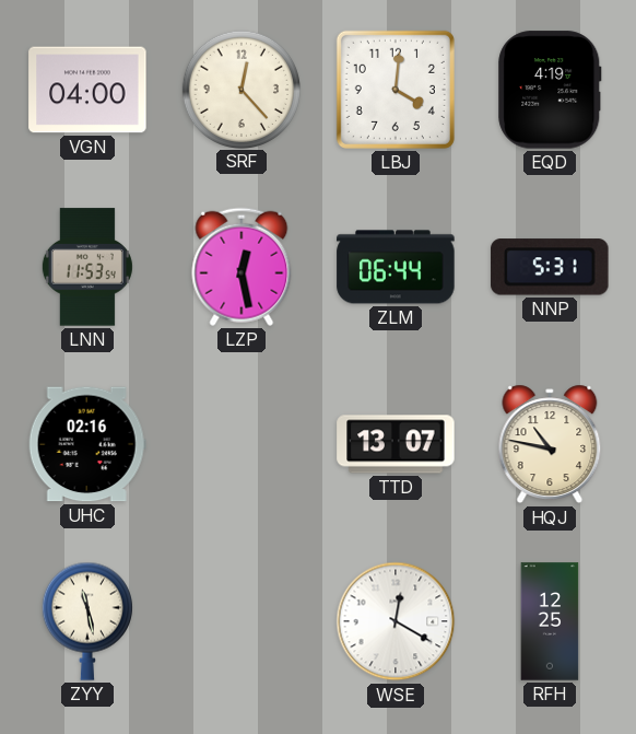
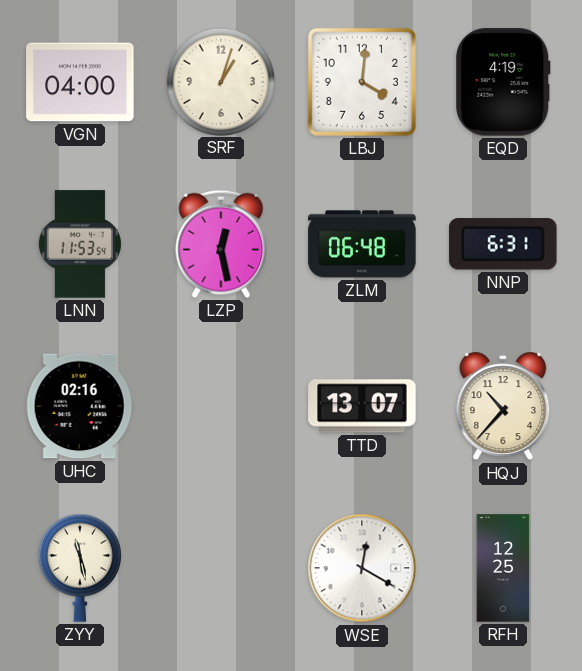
SRF: 12:23 -> 1:03 (220, 81)
ZLM: 06:44 -> 06:48 (362, 244)
NNP: 5:31 -> 6:31 (503, 244)
HQJ: 10:47 -> 10:37 (503, 406)
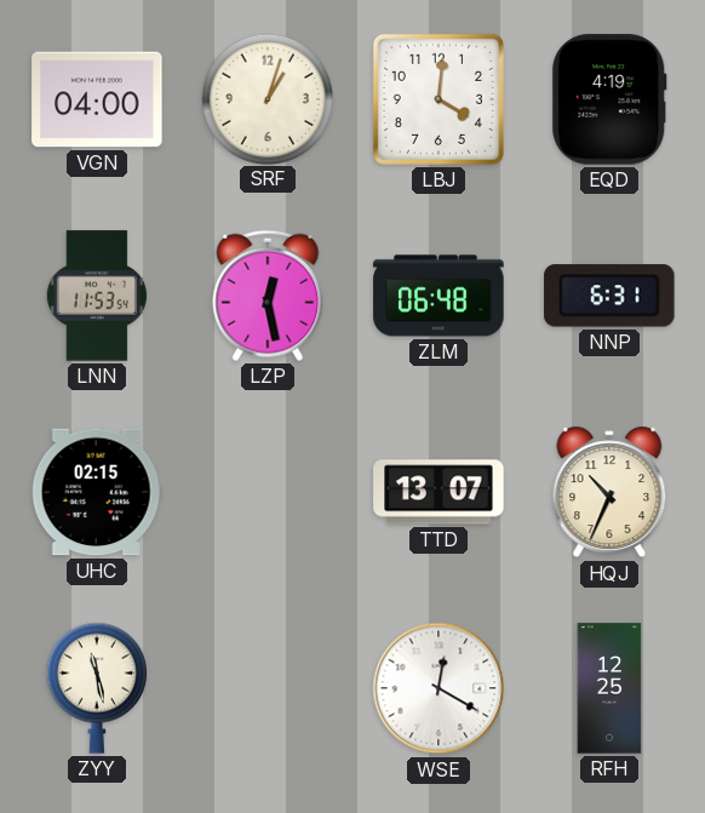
UHC: 02:16 -> 02:15 (97, 492)
HQJ: 10:37 -> 10:34 (609, 492)
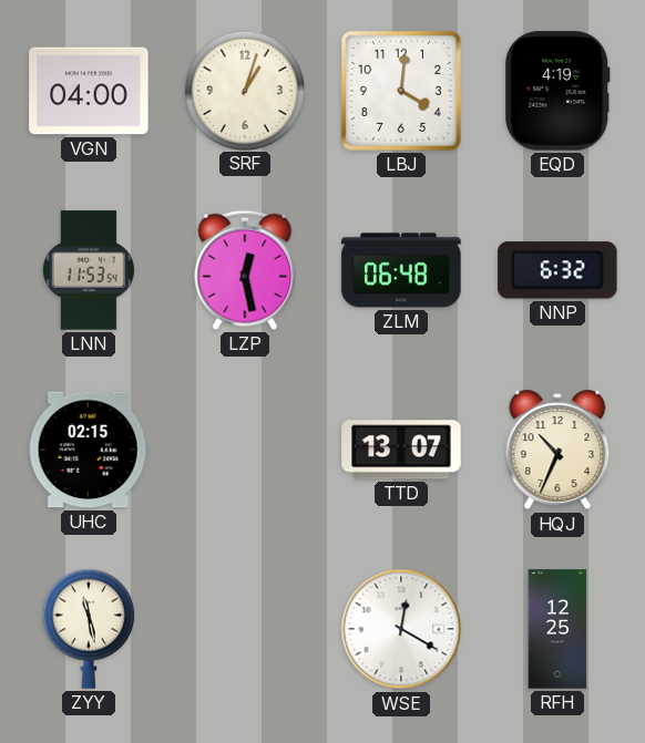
NNP: 6:31 -> 6:32 (557, 270)
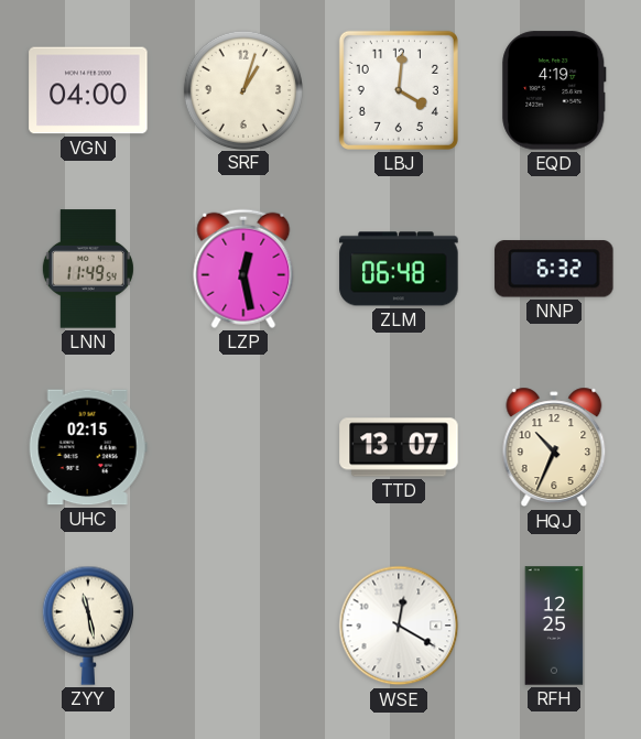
LNN: 11:53 -> 11:49 (88, 269)
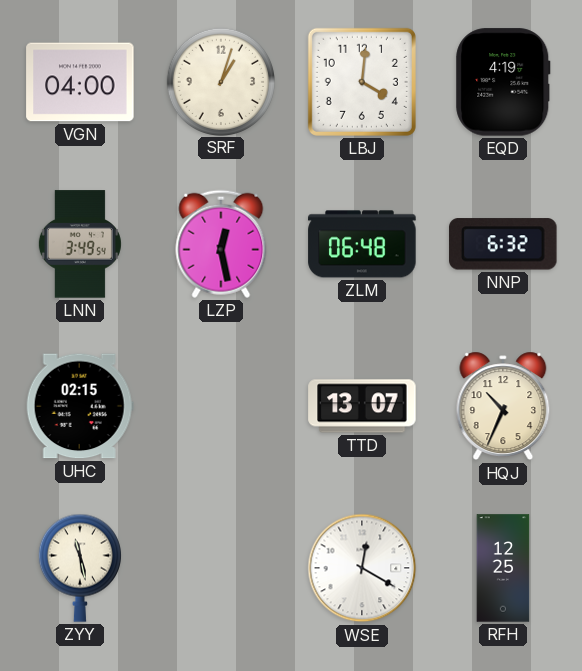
LNN: 11:49 -> 3:49 (80, 244)
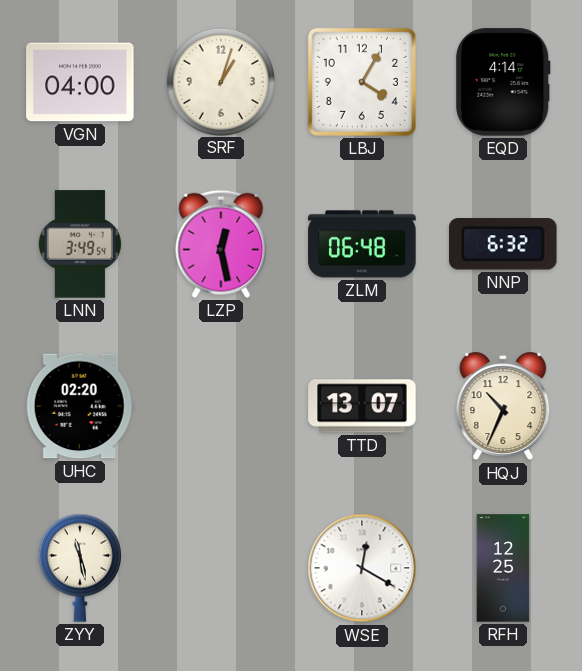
LBJ: 4:01 -> 4:05 (362, 82)
EQD: 4:19 -> 4:14 (503, 82)
UHC: 02:15 -> 02:20 (80, 406)
